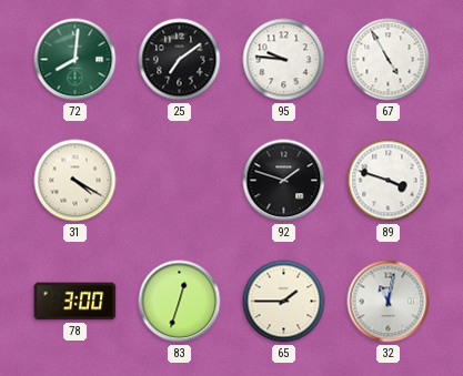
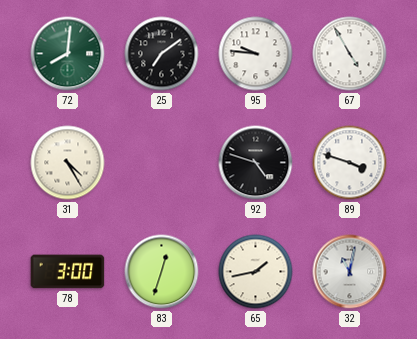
31: 4:20 -> 4:25 (68, 163)
92: 1:48 -> 4:48 (256, 163)
65: 1:45 -> 1:43 (256, 272)
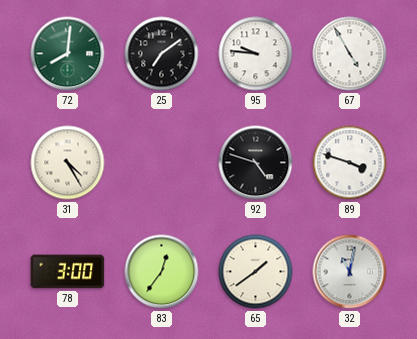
83: 12:33 -> 12:36 (162, 272)
65: 1:43 -> 1:39 (256, 272)
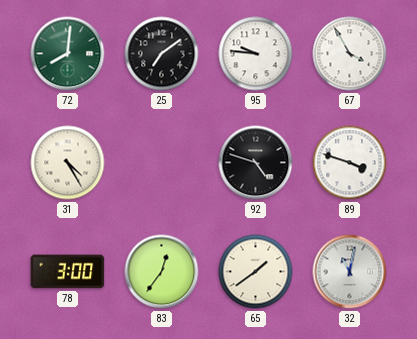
67: 4:55 -> 3:55 (350, 54)
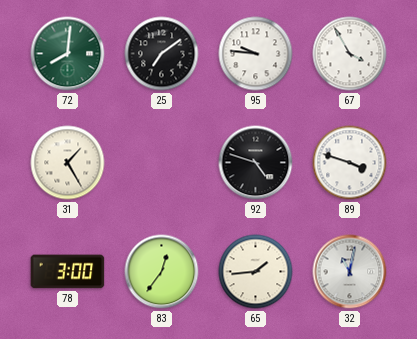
31: 4:25 -> 1:25 (68, 163)
65: 1:39 -> 1:44 (256, 272)
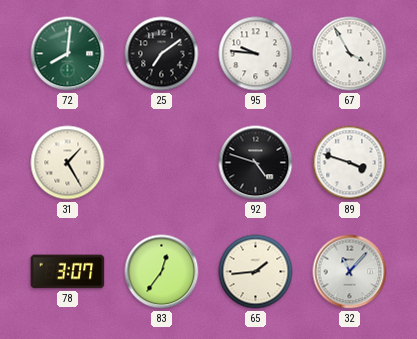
78: 3:00 -> 3:07 (68, 272)
32: 11:02 -> 11:07 (350, 272)
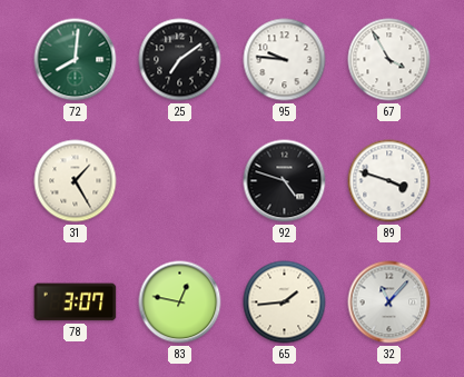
83: 12:36 -> 12:47 (180, 302)
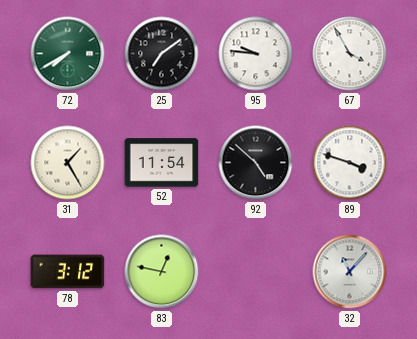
72: 8:01 -> 7:40 (68, 54)
52: none -> 11:54 (162, 163)
92: 4:48 -> 4:52 (256, 163)
78: 3:07 -> 3:12 (68, 272)
65: 1:44 -> none (285, 302)
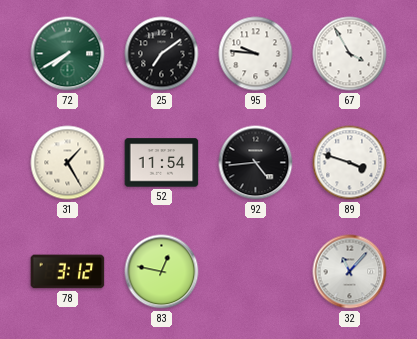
92: 4:52 -> 4:44 (256, 163)
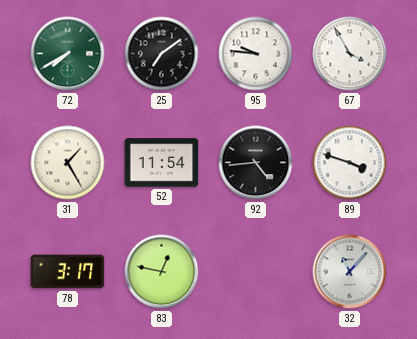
78: 3:12 -> 3:17 (68, 272)
